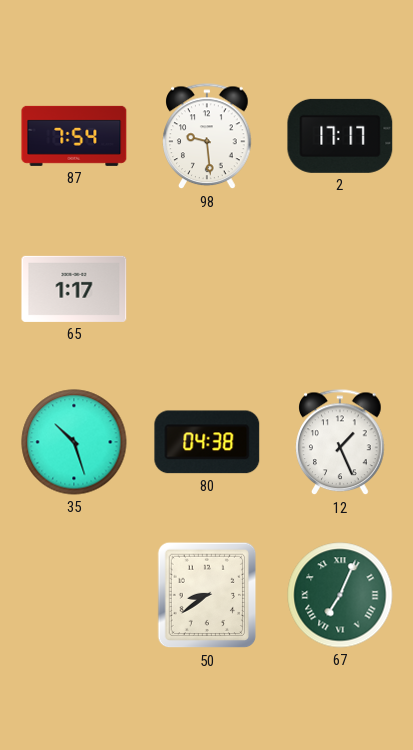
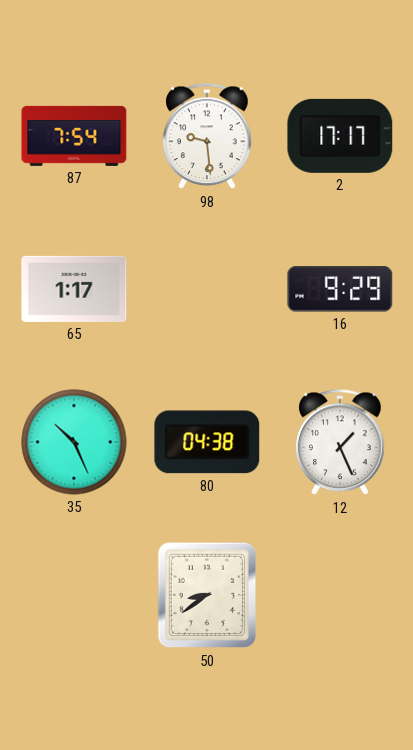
16: none -> 9:29 (340, 289)
35: 10:27 -> 10:26 (74, 442)
67: 7:04 -> none (340, 595)
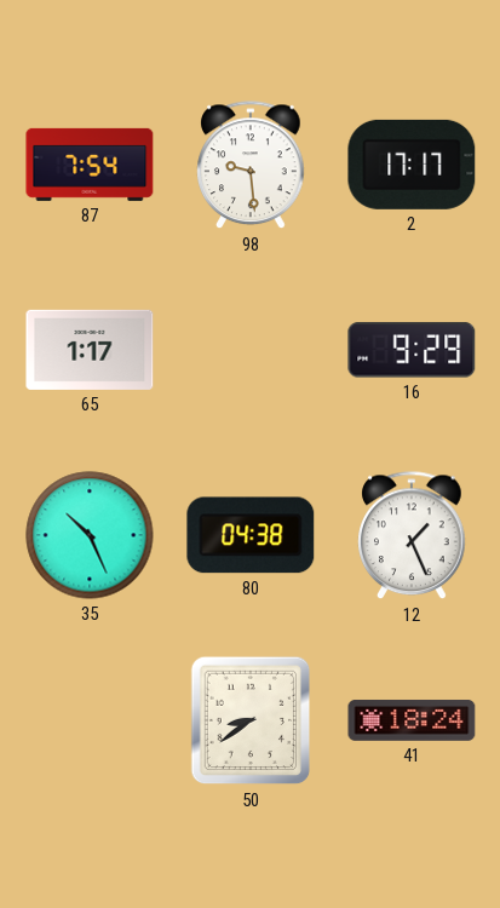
41: none -> 18:24 (412, 720)
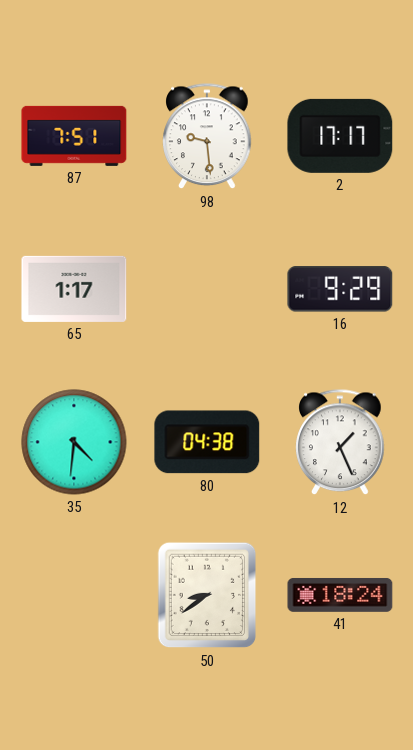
87: 7:54 -> 7:51 (74, 136)
35: 10:26 -> 4:31 (74, 442)
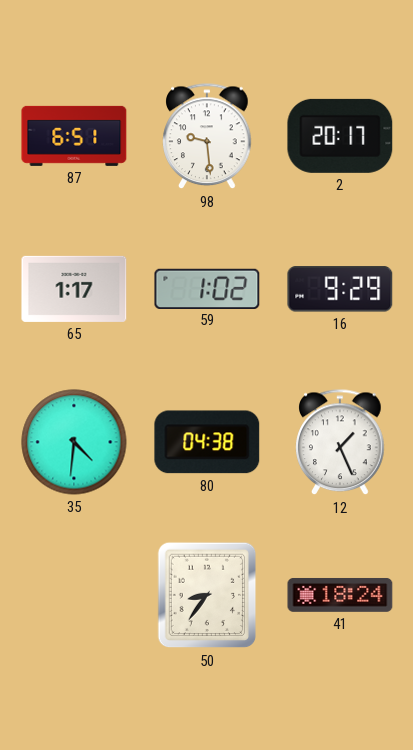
87: 7:51 -> 6:51 (74, 136)
2: 17:17 -> 20:17 (340, 136)
59: none -> 1:02 (207, 288)
50: 8:39 -> 8:36 (207, 595)
